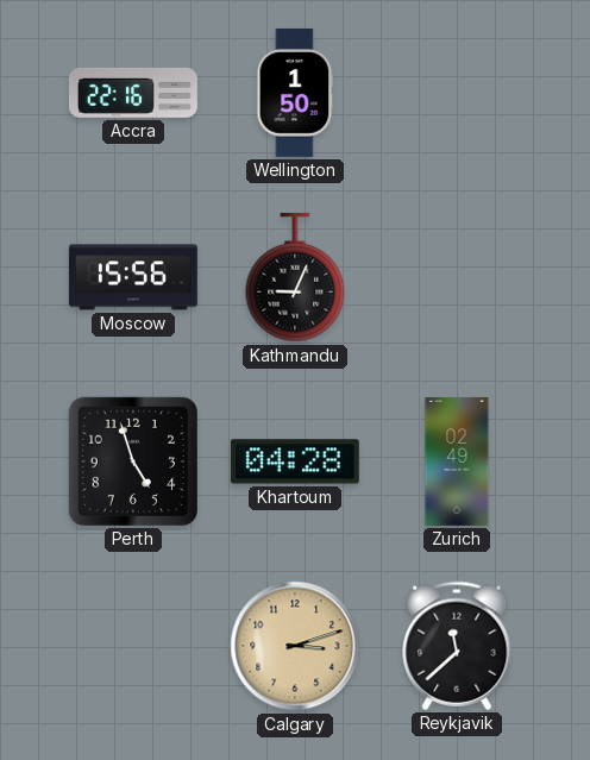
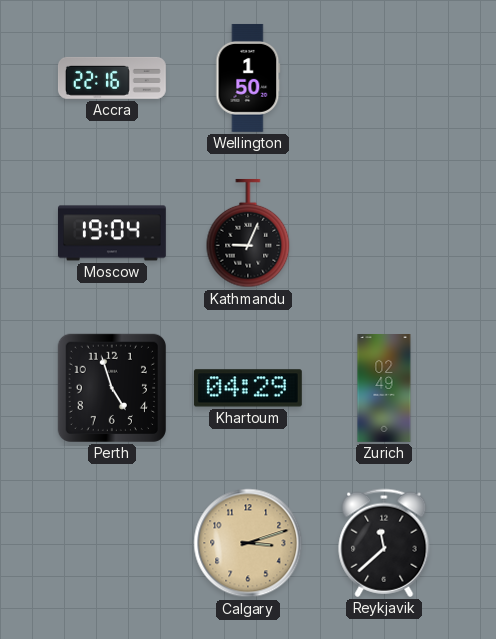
Moscow: 15:56 -> 19:04 (112, 233)
Khartoum: 04:28 -> 04:29 (248, 388)
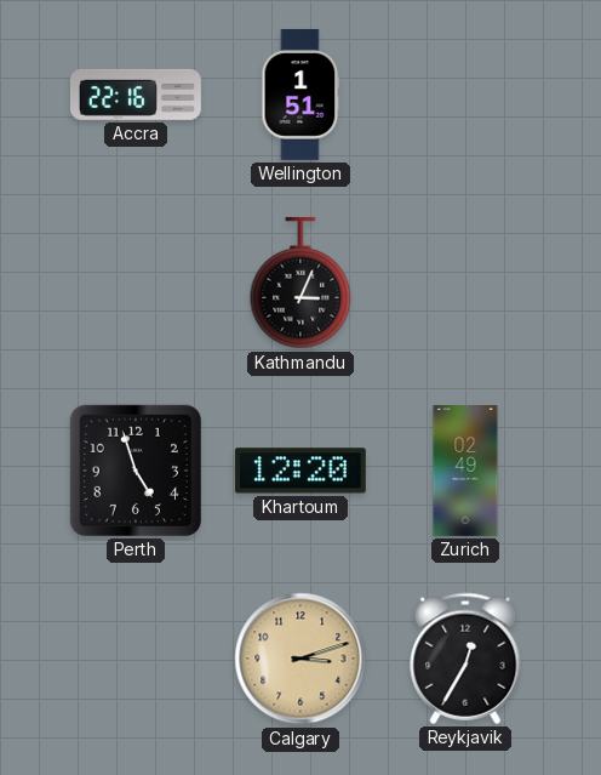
Wellington: 1:50 -> 1:51 (300, 95)
Moscow: 19:04 -> none (112, 233)
Kathmandu: 9:04 -> 3:04 (300, 283)
Khartoum: 04:29 -> 12:20 (300, 471)
Reykjavik: 11:38 -> 12:35 (465, 659)
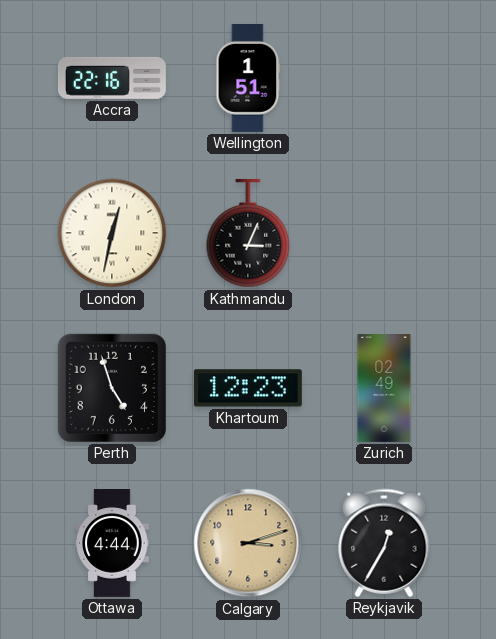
London: none -> 12:32 (112, 233)
Khartoum: 12:20 -> 12:23 (248, 388)
Ottawa: none -> 4:44 (112, 544)
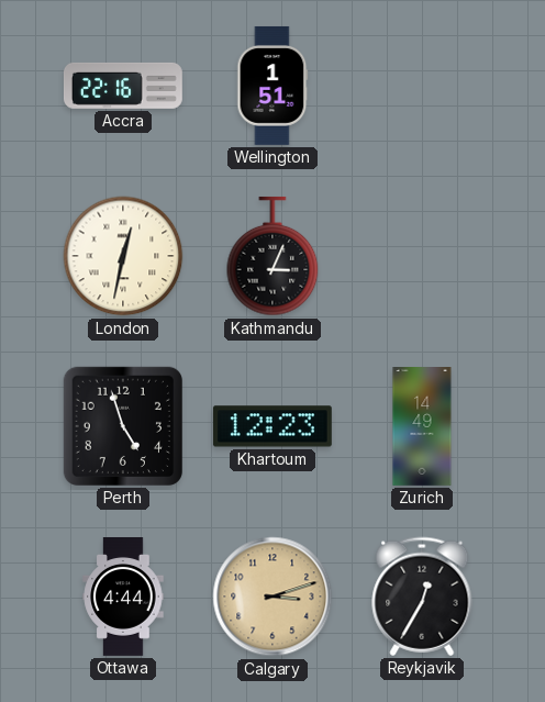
Zurich: 02:49 -> 14:49 (422, 427)
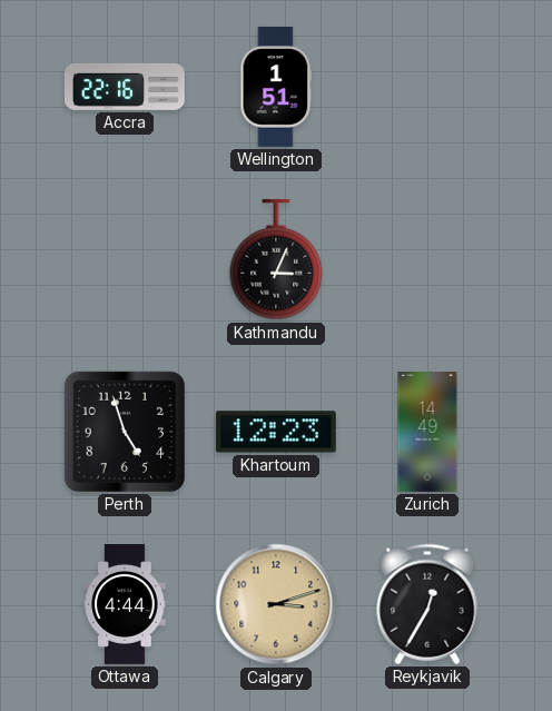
London: 12:32 -> none (123, 256)
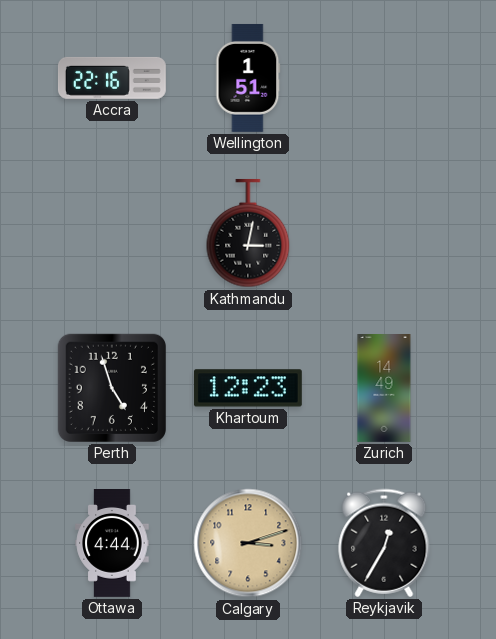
Kathmandu: 3:04 -> 3:02 (248, 233)
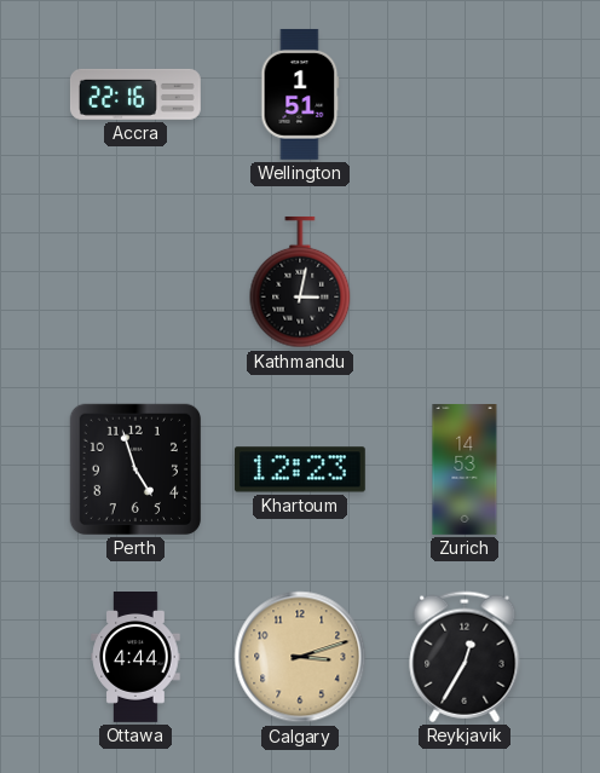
Zurich: 14:49 -> 14:53 (465, 471)
